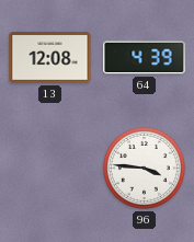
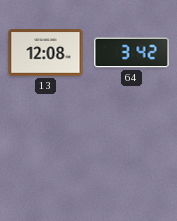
64: 4:39 -> 3:42 (132, 53)
96: 3:46 -> none (144, 168)
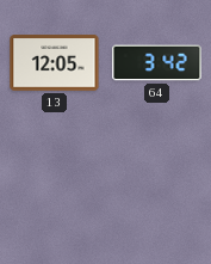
13: 12:08 -> 12:05 (55, 63)
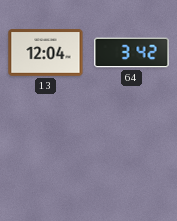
13: 12:05 -> 12:04 (46, 53)
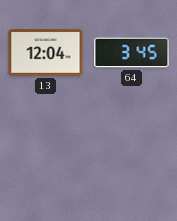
64: 3:42 -> 3:45 (132, 53)
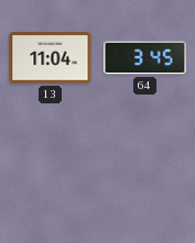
13: 12:04 -> 11:04 (51, 58)
